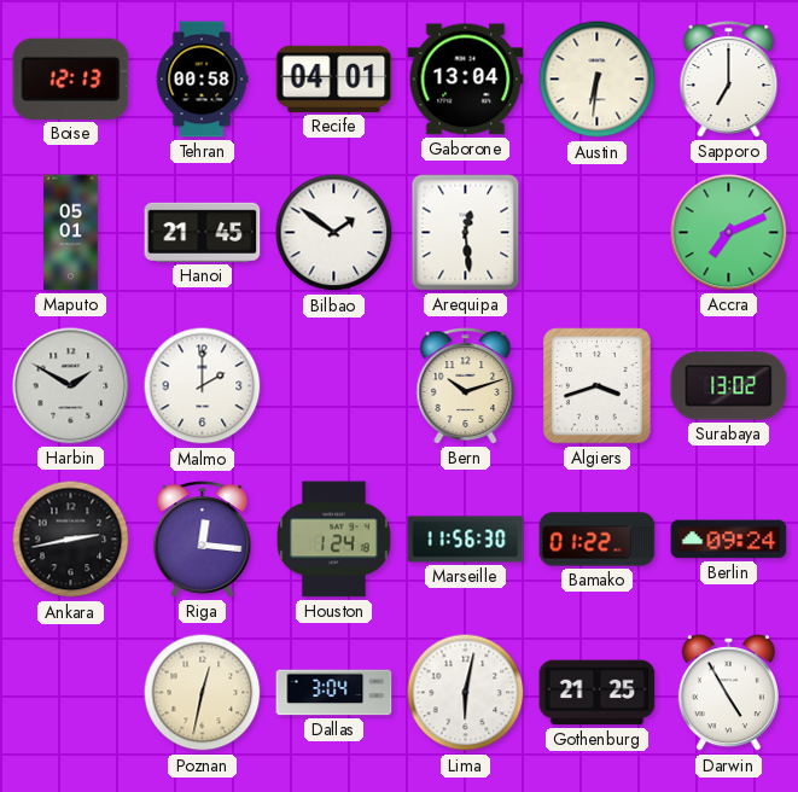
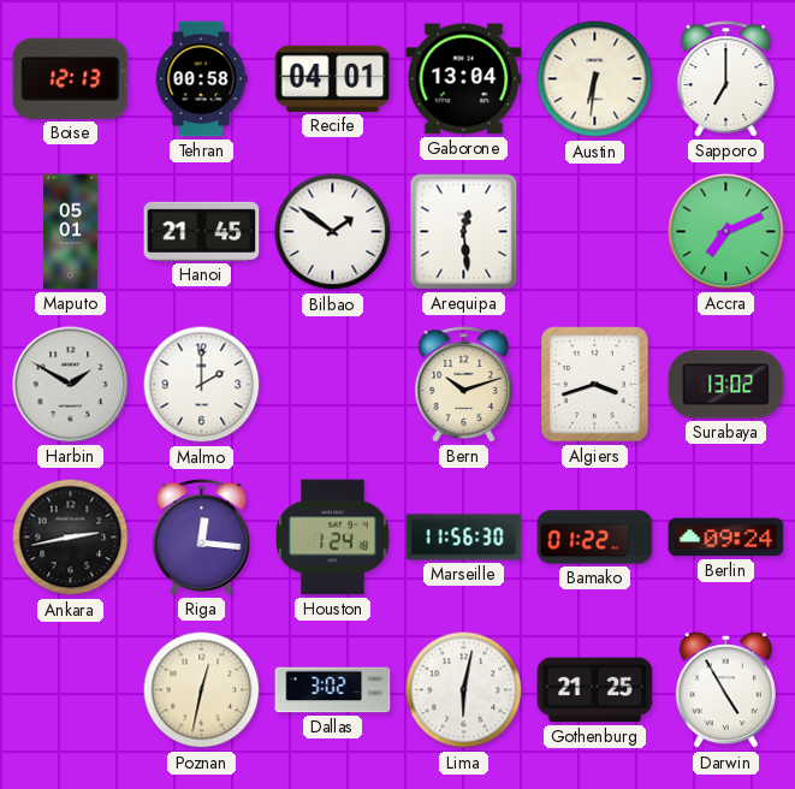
Dallas: 3:04 -> 3:02 (333, 690)
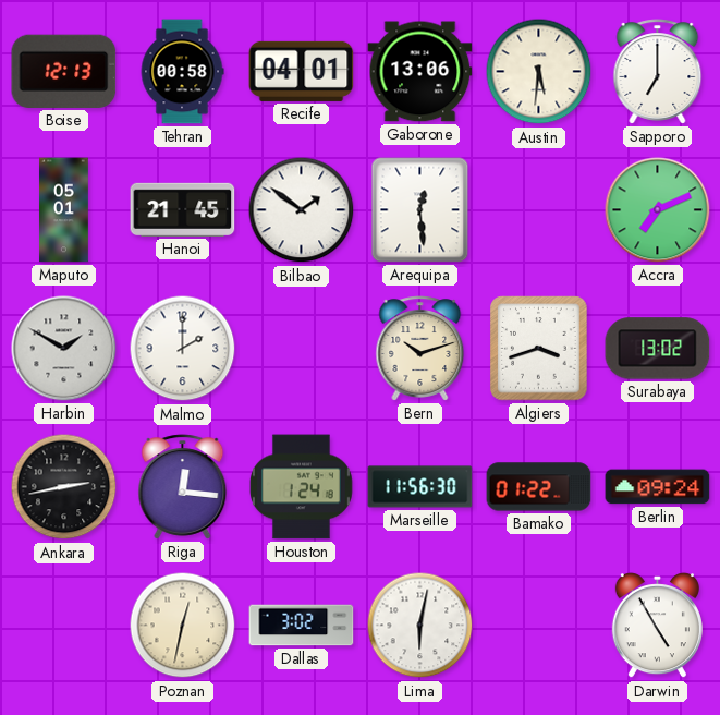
Gaborone: 13:04 -> 13:06 (420, 72)
Austin: 6:31 -> 5:31 (539, 72)
Gothenburg: 21:25 -> none (595, 690)
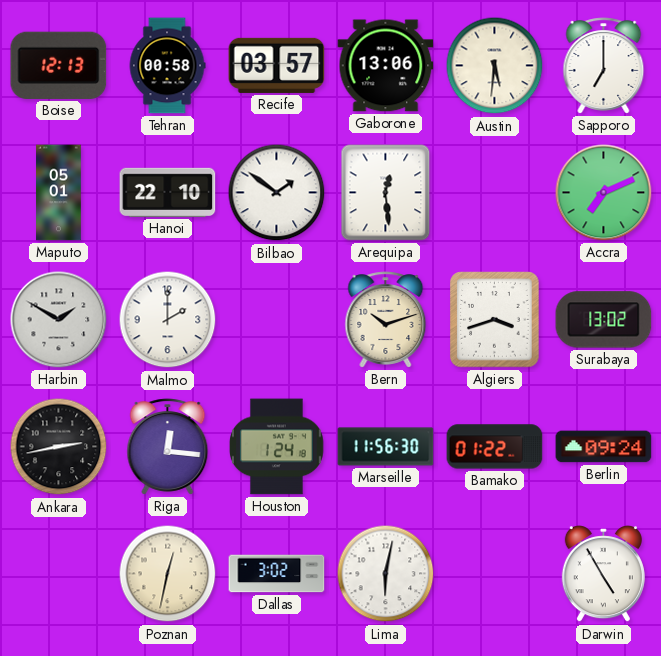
Recife: 04:01 -> 03:57 (277, 65)
Hanoi: 21:45 -> 22:10 (168, 192)
